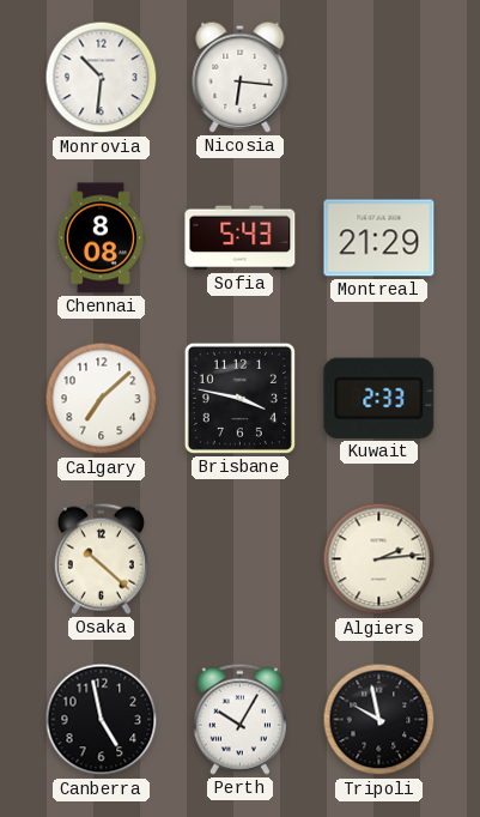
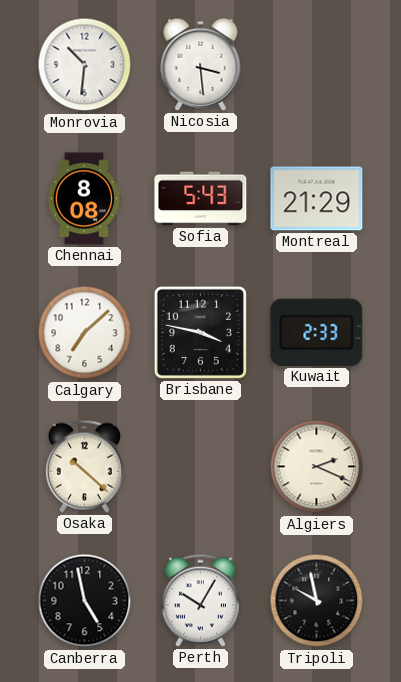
Nicosia: 6:16 -> 3:29 (201, 64)
Algiers: 2:14 -> 2:19 (317, 467)
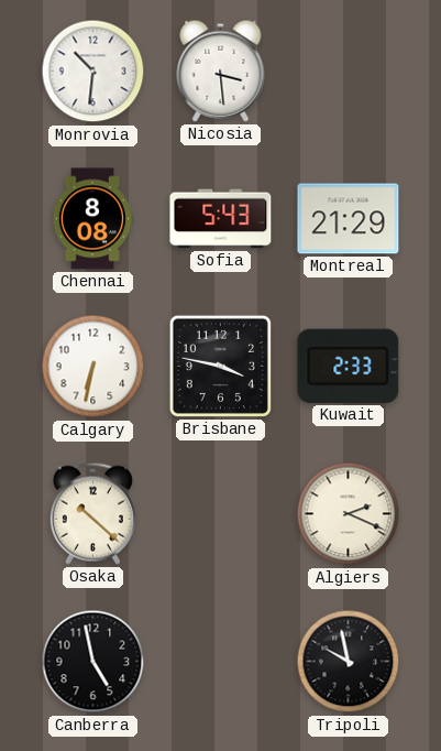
Calgary: 7:08 -> 6:32 (93, 367)
Perth: 10:05 -> none (200, 600)
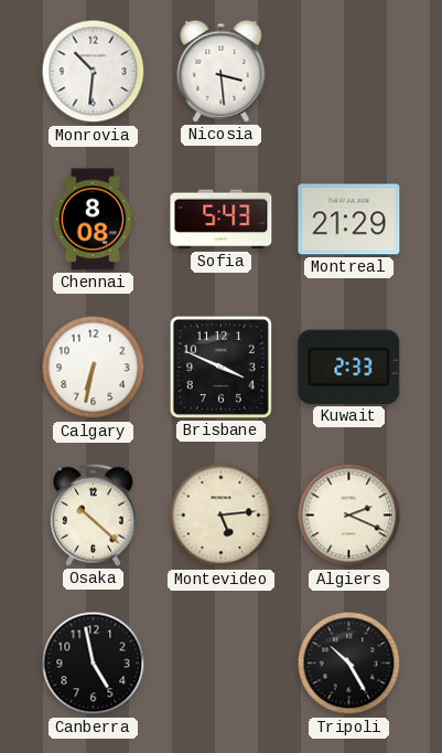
Brisbane: 3:47 -> 3:49 (220, 367)
Montevideo: none -> 5:14 (222, 516)
Tripoli: 9:58 -> 10:25 (349, 664)
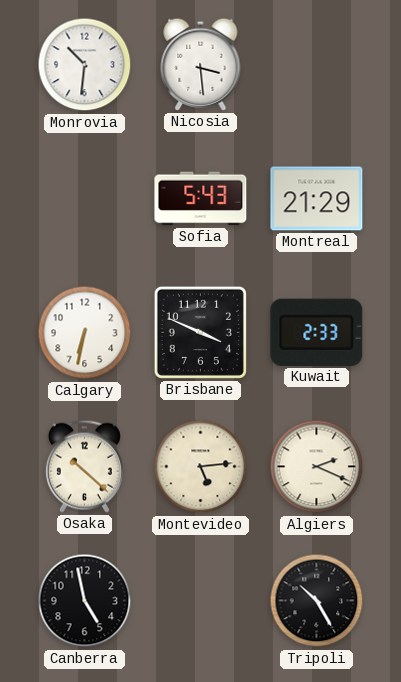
Chennai: 8:08 -> none (91, 220)
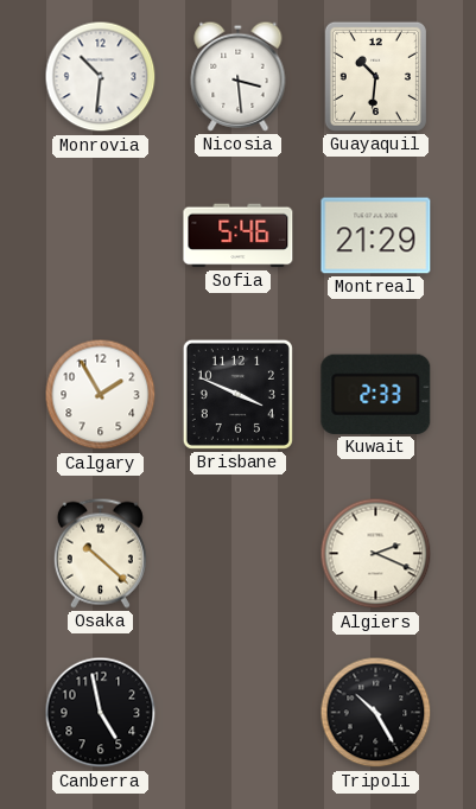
Guayaquil: none -> 10:31 (375, 76)
Sofia: 5:43 -> 5:46 (239, 236)
Calgary: 6:32 -> 1:55 (101, 395)
Montevideo: 5:14 -> none (201, 467)
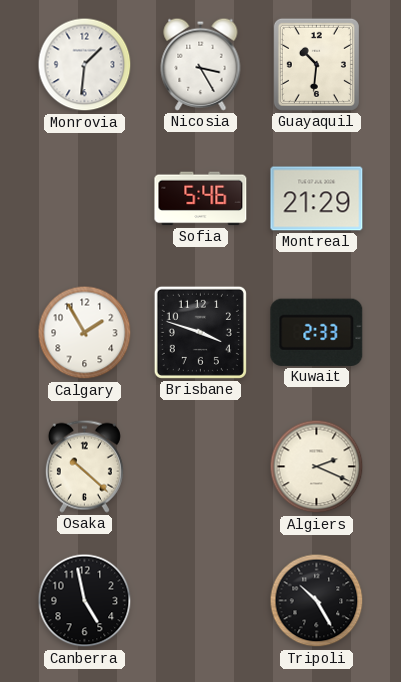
Monrovia: 10:31 -> 1:31 (85, 65)
Nicosia: 3:29 -> 3:25 (201, 64)
Brisbane: 3:49 -> 3:48 (200, 332)
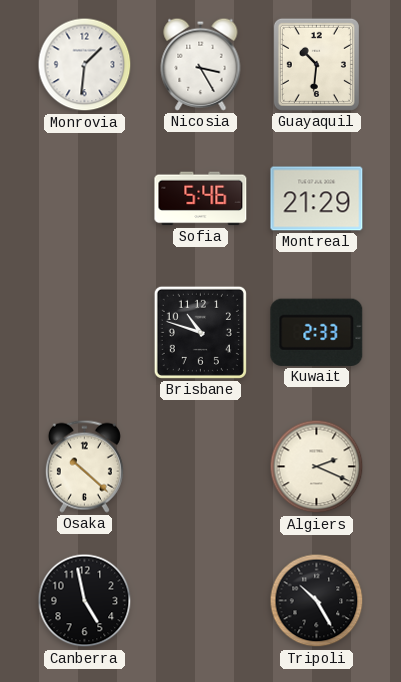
Calgary: 1:55 -> none (85, 333)
Brisbane: 3:48 -> 10:48 (200, 332)
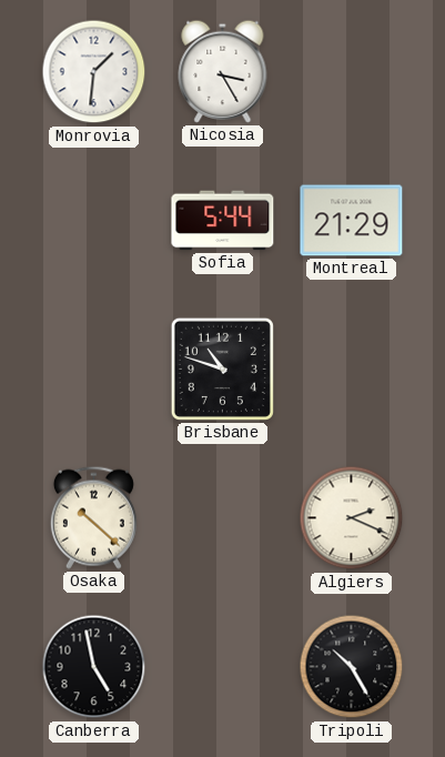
Guayaquil: 10:31 -> none (316, 64)
Sofia: 5:46 -> 5:44 (223, 221)
Kuwait: 2:33 -> none (317, 332)
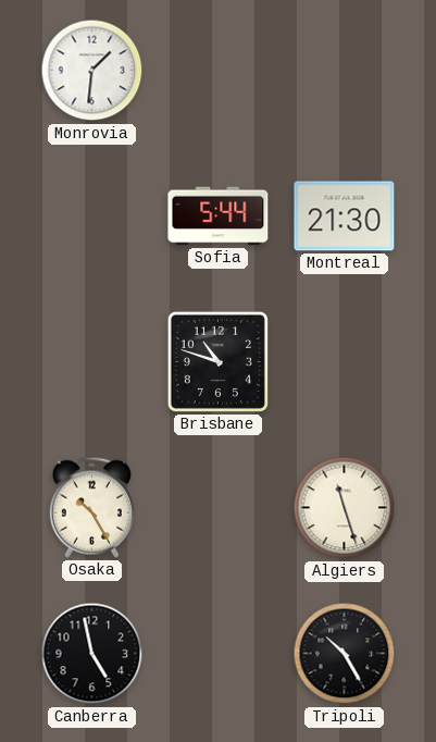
Nicosia: 3:25 -> none (223, 71)
Montreal: 21:29 -> 21:30 (345, 217)
Osaka: 10:22 -> 10:25 (91, 507)
Algiers: 2:19 -> 11:27 (345, 508)
